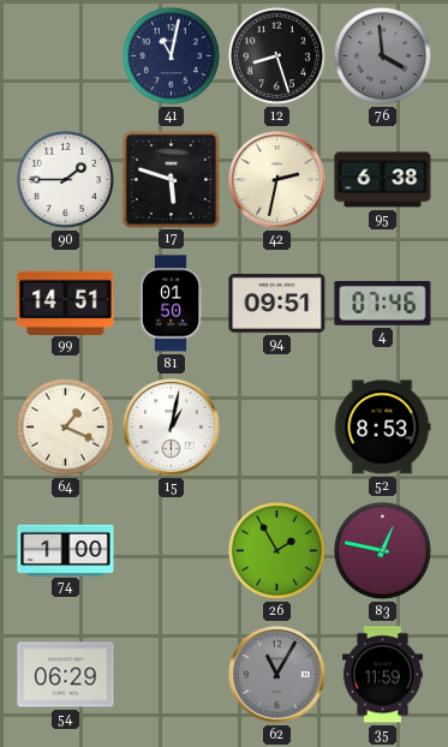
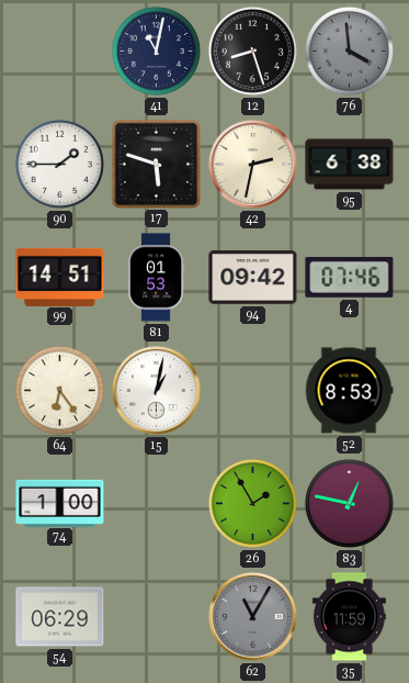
81: 01:50 -> 01:53 (156, 278)
94: 09:51 -> 09:42 (253, 278)
64: 1:19 -> 6:24 (59, 390)
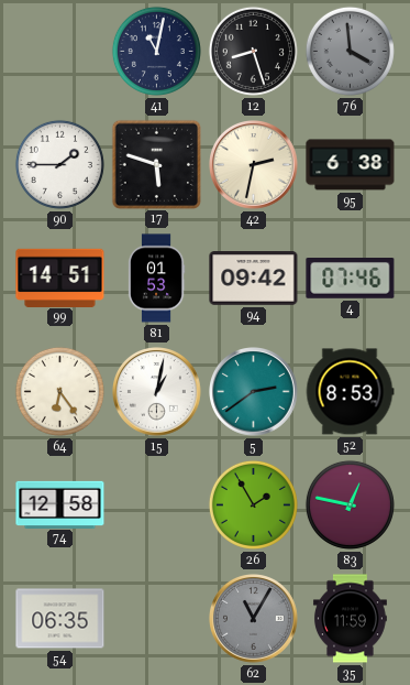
5: none -> 2:39 (254, 392)
74: 1:00 -> 12:58 (60, 504)
54: 06:29 -> 06:35 (60, 619)
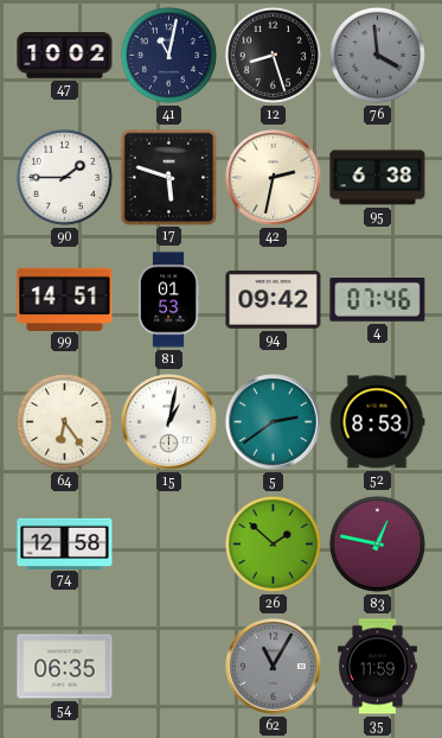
47: none -> 10:02 (65, 56)
26: 1:55 -> 1:52 (273, 543)
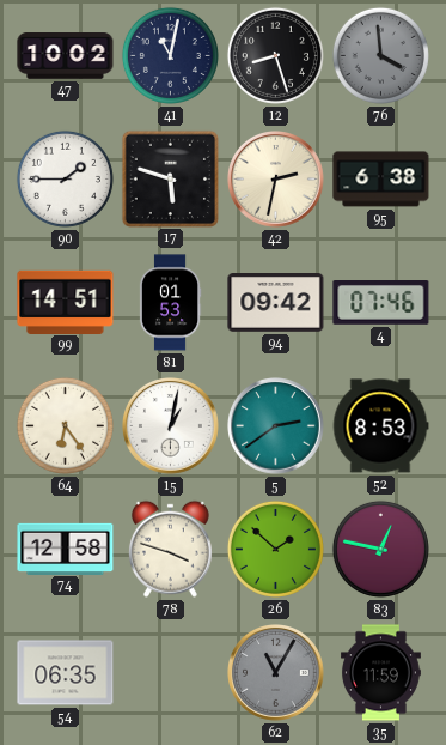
78: none -> 3:48 (170, 549)
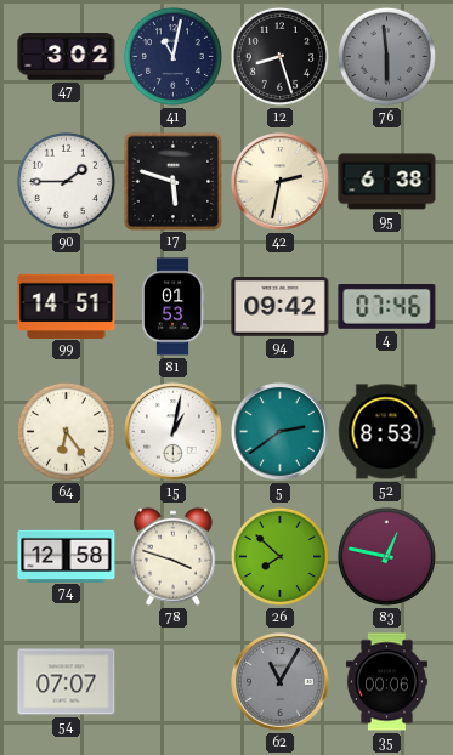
47: 10:02 -> 3:02 (67, 57)
76: 3:59 -> 5:59 (386, 56)
26: 1:52 -> 7:52 (279, 556)
54: 06:35 -> 07:07 (67, 682)
35: 11:59 -> 00:06 (386, 682)
